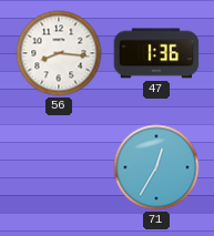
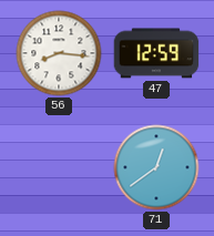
47: 1:36 -> 12:59 (156, 53)
71: 12:35 -> 12:39 (156, 167)
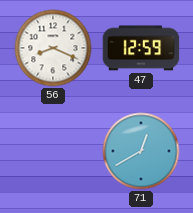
56: 8:16 -> 8:19 (53, 48)
71: 12:39 -> 12:40 (141, 151)
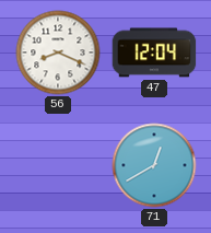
47: 12:59 -> 12:04 (154, 53)
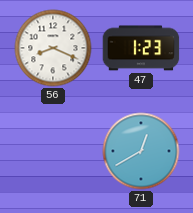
47: 12:04 -> 1:23 (141, 48)
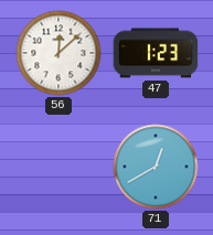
56: 8:19 -> 12:08 (58, 53)
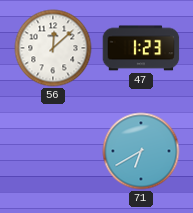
71: 12:40 -> 6:40 (141, 151)
